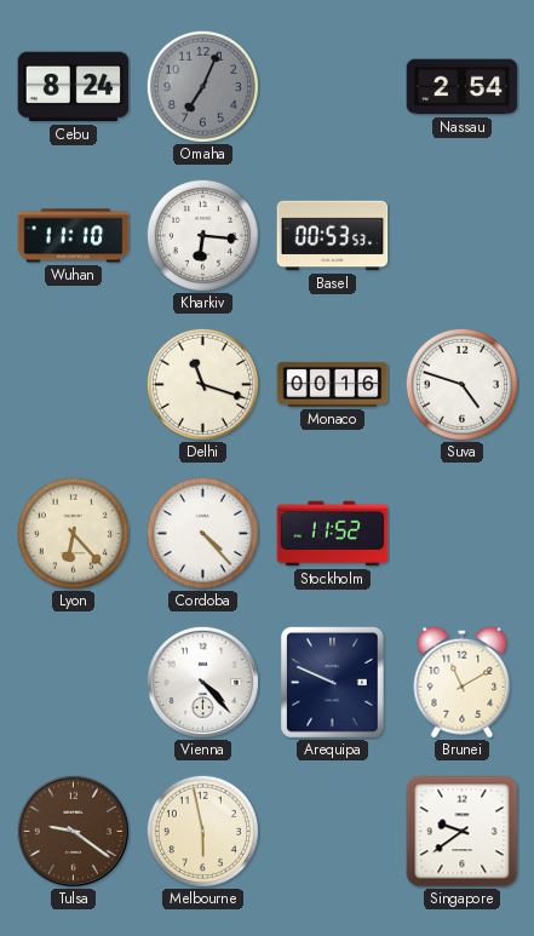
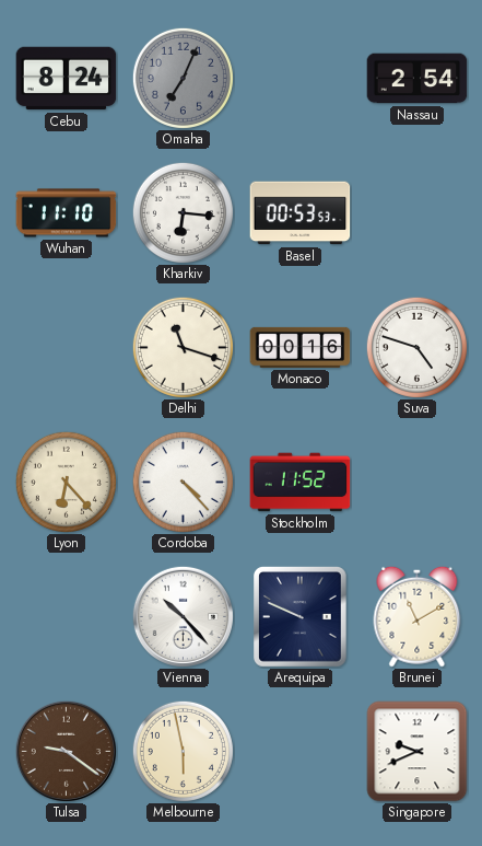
Vienna: 4:23 -> 10:23 (183, 616)
Singapore: 9:39 -> 9:41 (418, 752)
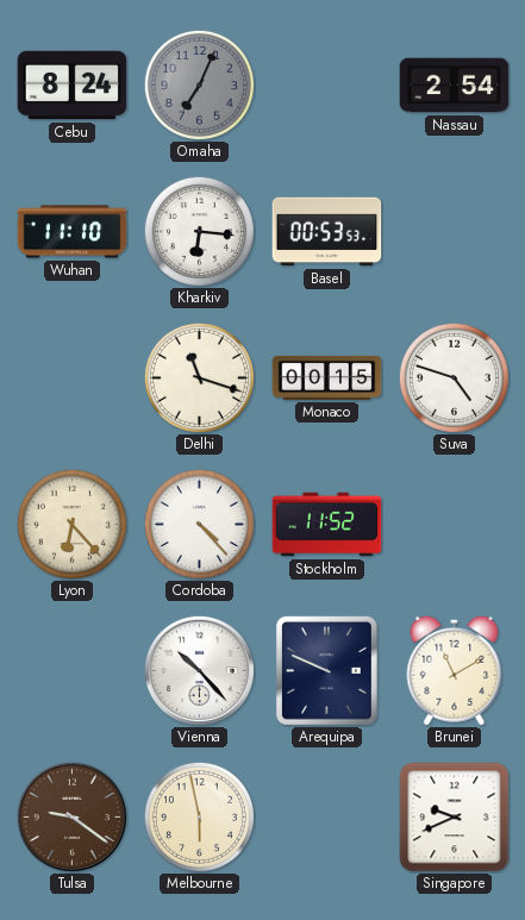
Monaco: 00:16 -> 00:15 (327, 377)
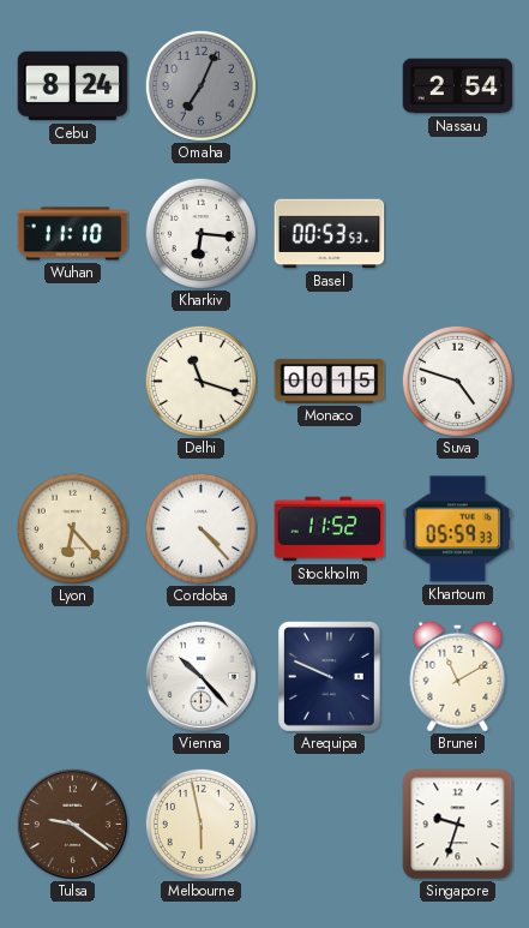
Khartoum: none -> 05:59 (458, 529)
Singapore: 9:41 -> 9:33 (458, 825)
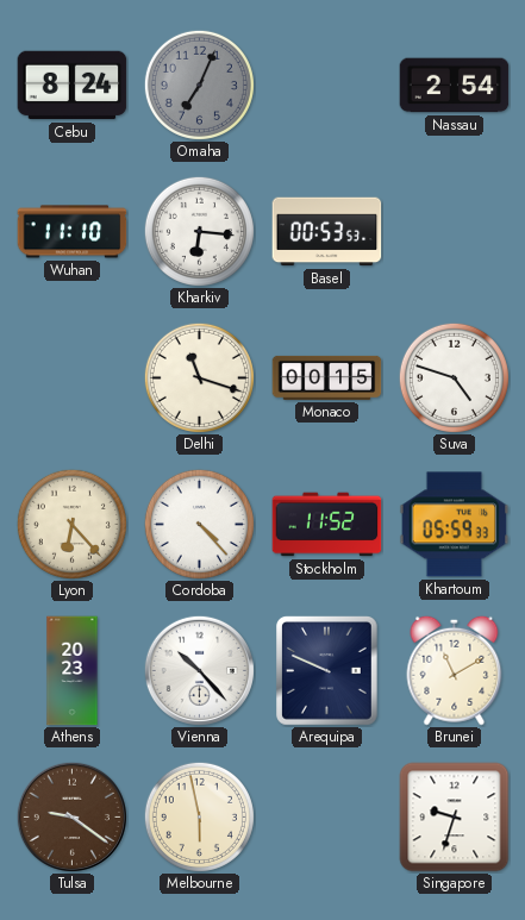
Athens: none -> 20:23 (73, 671)
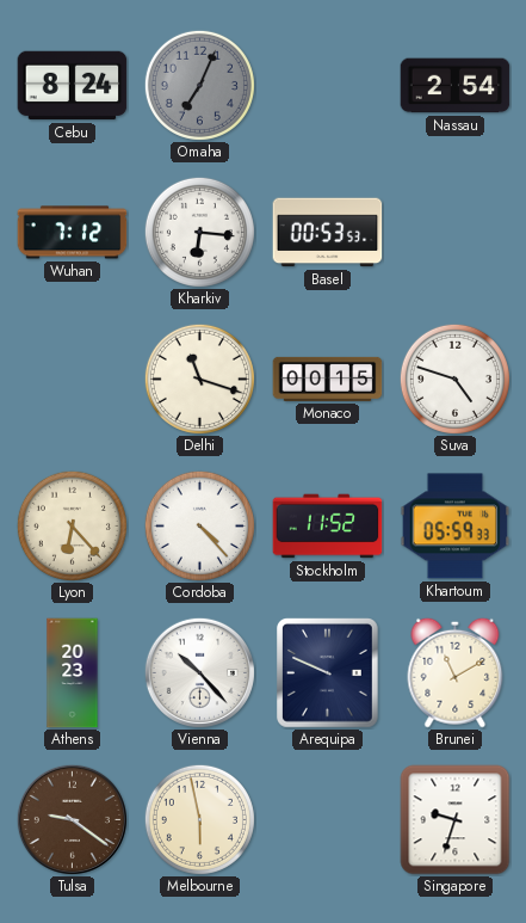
Wuhan: 11:10 -> 7:12 (73, 233)
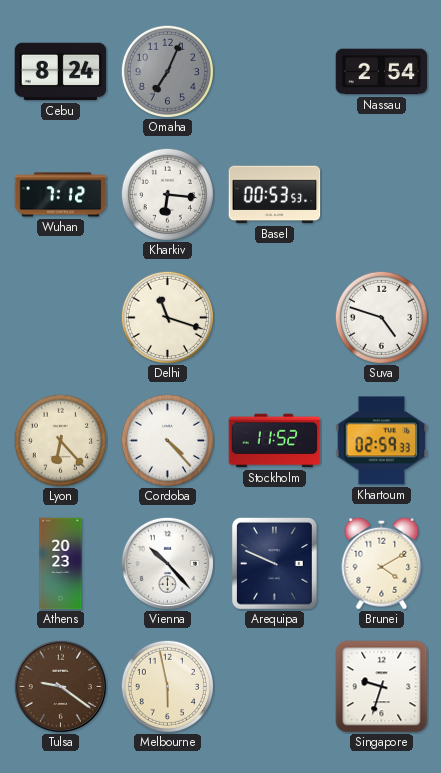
Monaco: 00:15 -> none (328, 379)
Khartoum: 05:59 -> 02:59 (382, 441)
Brunei: 11:10 -> 4:10 (382, 563)
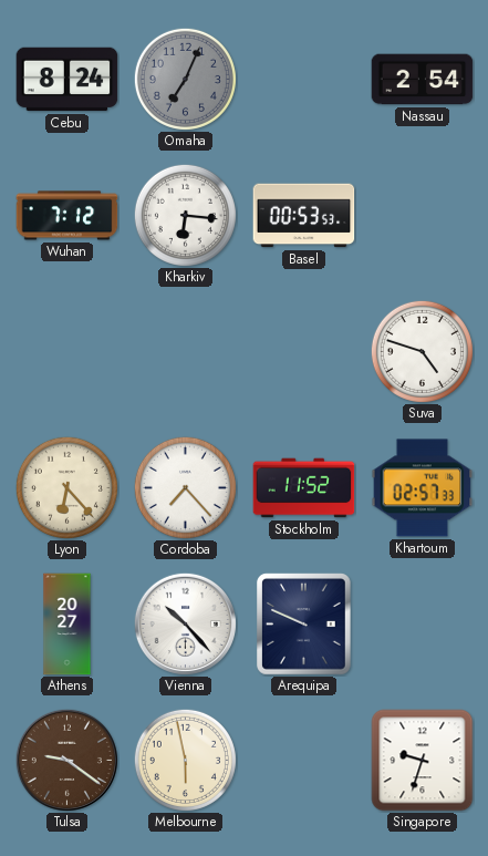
Delhi: 11:18 -> none (167, 317)
Cordoba: 4:23 -> 7:23 (185, 487)
Khartoum: 02:59 -> 02:57 (423, 488)
Athens: 20:23 -> 20:27 (68, 625)
Brunei: 4:10 -> none (382, 563)
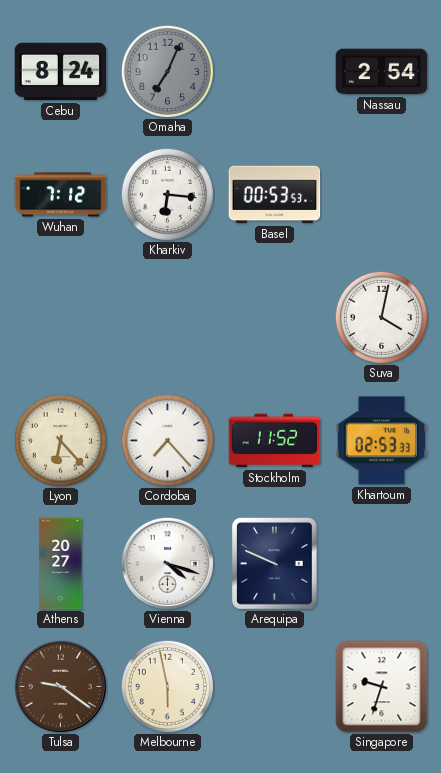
Suva: 4:48 -> 4:02 (381, 317)
Khartoum: 02:57 -> 02:53 (382, 441)
Vienna: 10:23 -> 4:18 (167, 563)
